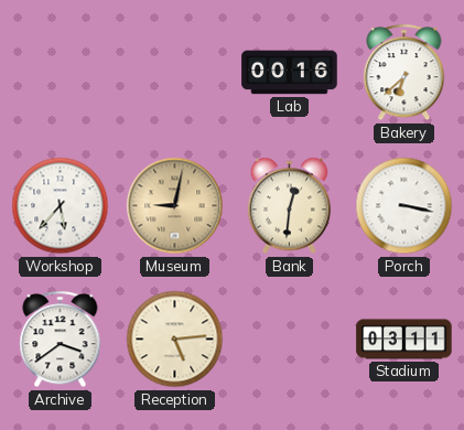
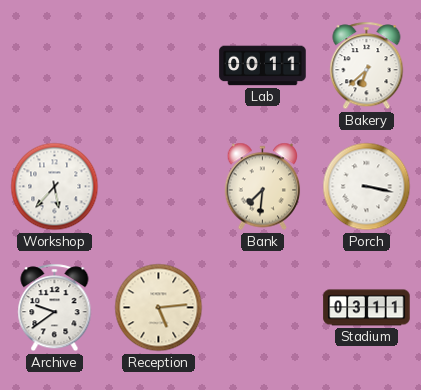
Lab: 00:16 -> 00:11 (263, 66)
Museum: 9:02 -> none (175, 206)
Bank: 12:31 -> 7:31 (263, 187)
Archive: 3:39 -> 9:39 (55, 308)
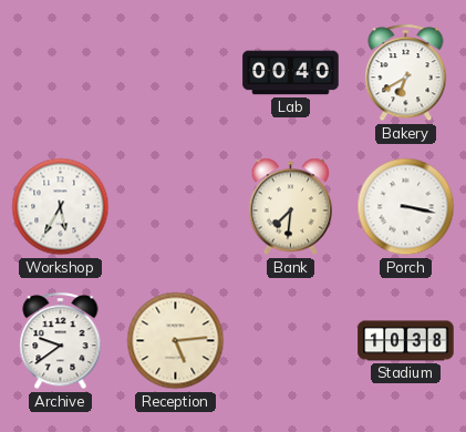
Lab: 00:11 -> 00:40 (291, 73)
Bakery: 6:38 -> 6:40 (406, 73)
Workshop: 5:37 -> 5:35 (61, 207)
Stadium: 03:11 -> 10:38 (406, 341)
